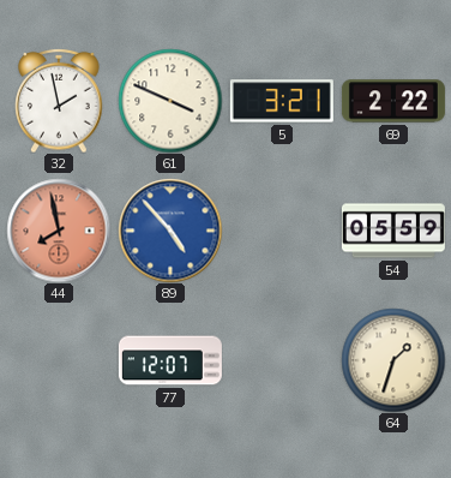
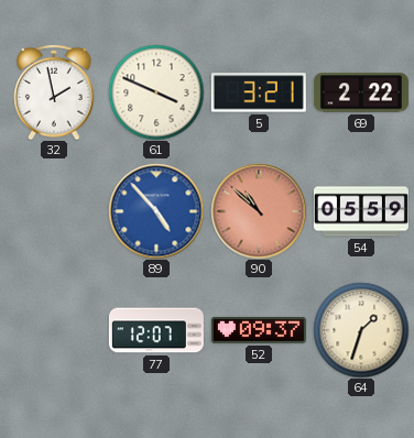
44: 7:58 -> none (59, 231)
90: none -> 10:52 (259, 211)
52: none -> 09:37 (259, 330)
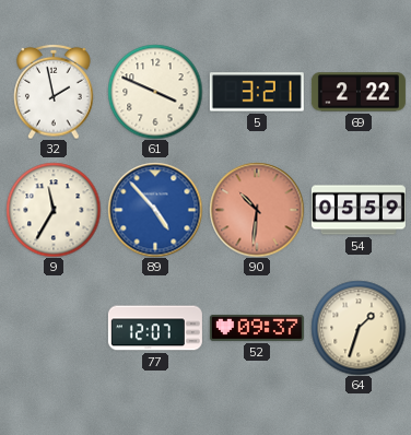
9: none -> 11:35 (54, 210)
90: 10:52 -> 10:31 (257, 210)
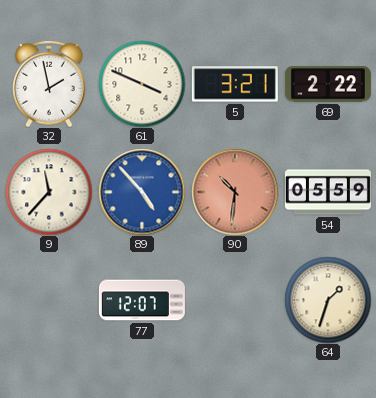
9: 11:35 -> 11:37 (49, 192)
52: 09:37 -> none (257, 328)
